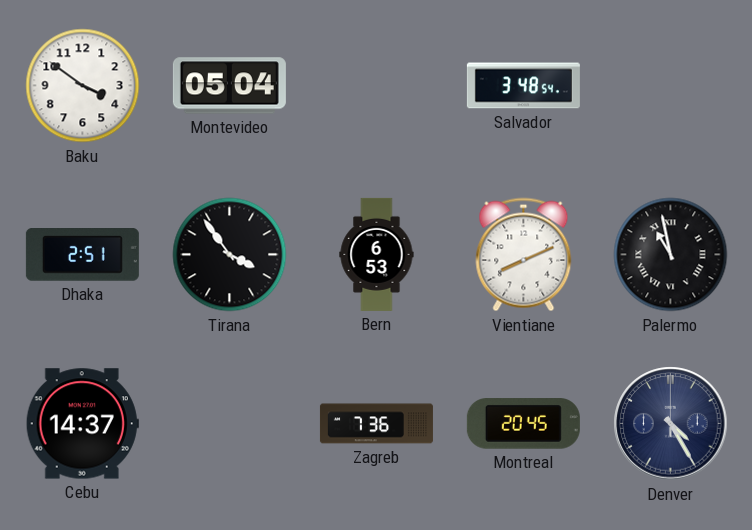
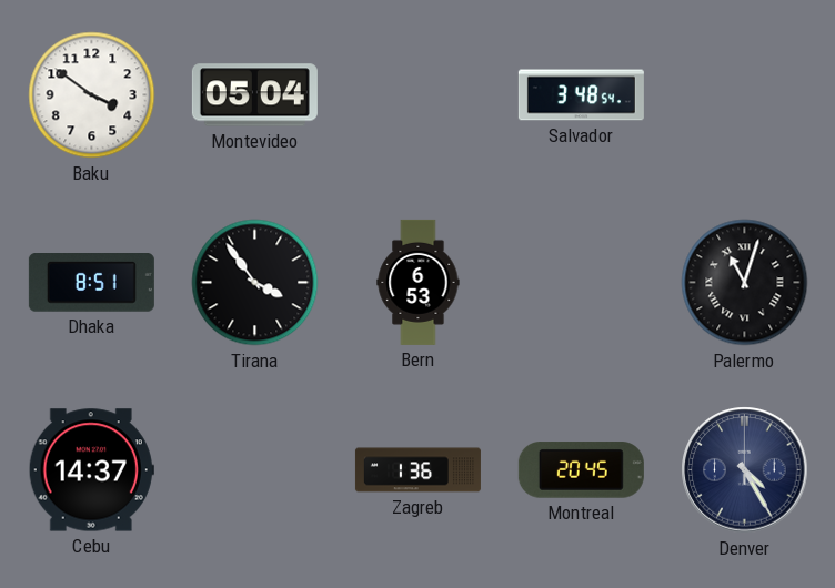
Dhaka: 2:51 -> 8:51 (91, 283)
Vientiane: 8:11 -> none (524, 255)
Palermo: 10:58 -> 11:03 (745, 283)
Zagreb: 7:36 -> 1:36 (417, 470)
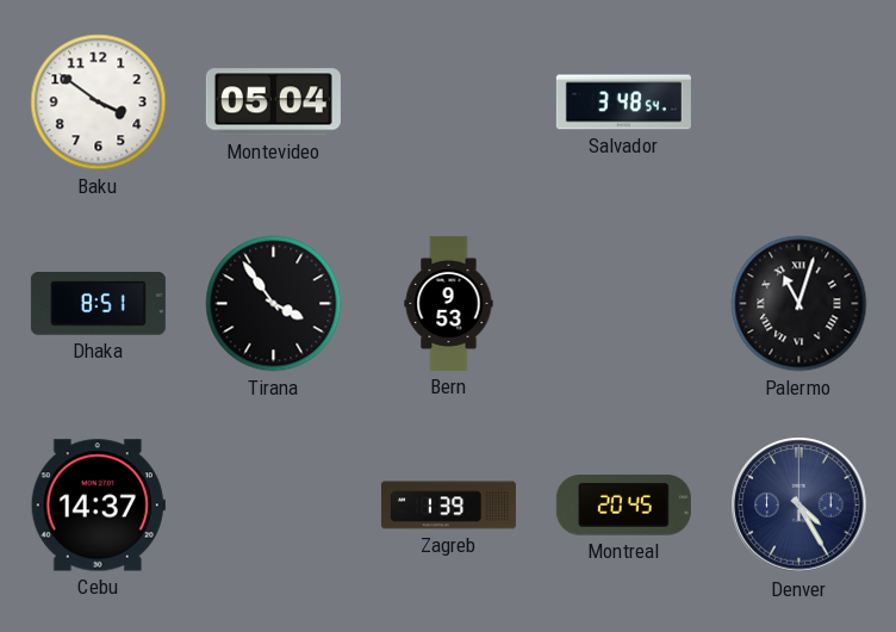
Bern: 6:53 -> 9:53 (449, 303)
Zagreb: 1:36 -> 1:39 (448, 506)
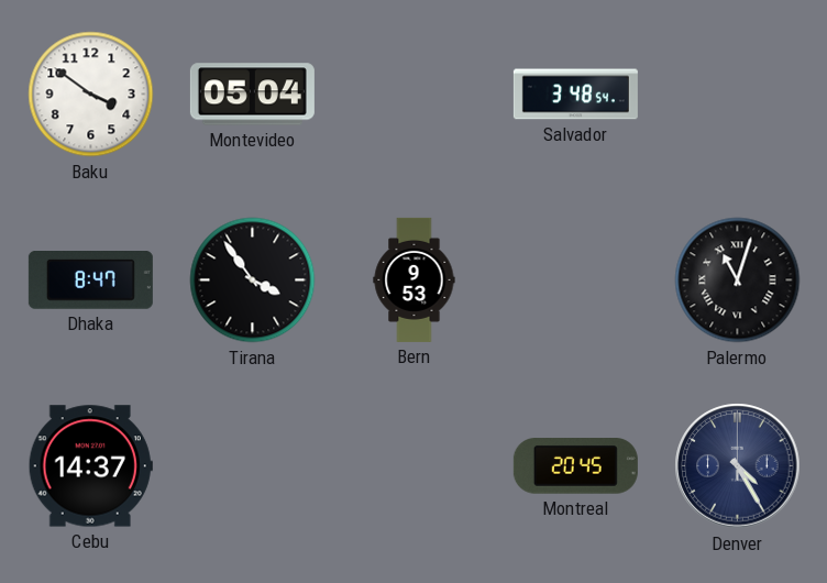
Dhaka: 8:51 -> 8:47 (90, 280)
Zagreb: 1:39 -> none (448, 506)
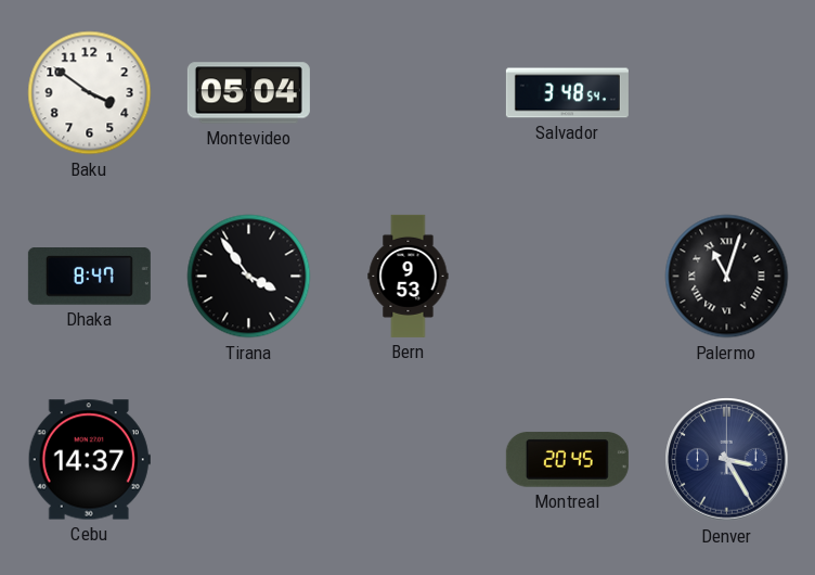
Denver: 4:25 -> 3:25 (727, 460)
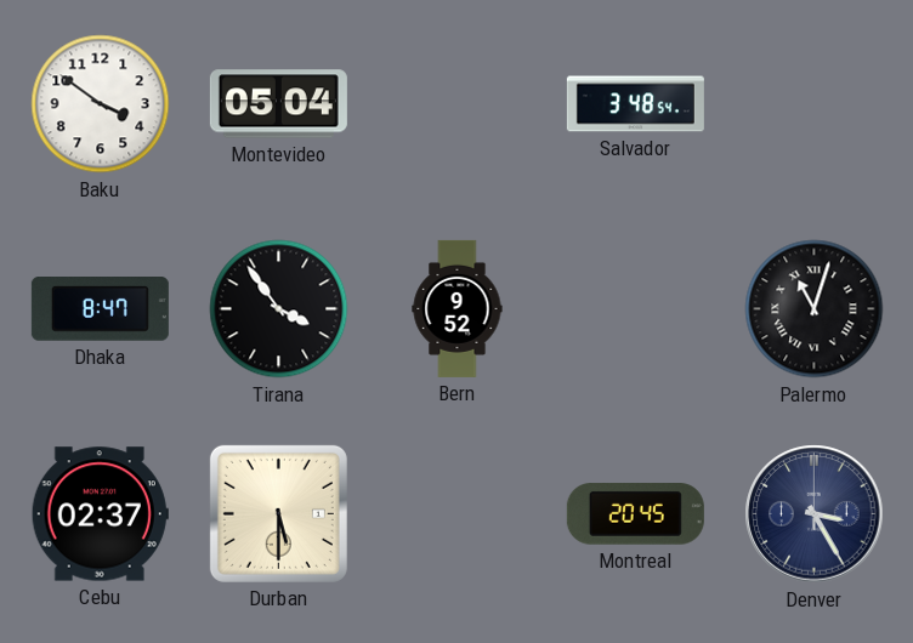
Bern: 9:53 -> 9:52 (458, 308)
Cebu: 14:37 -> 02:37 (100, 514)
Durban: none -> 5:30 (278, 513)
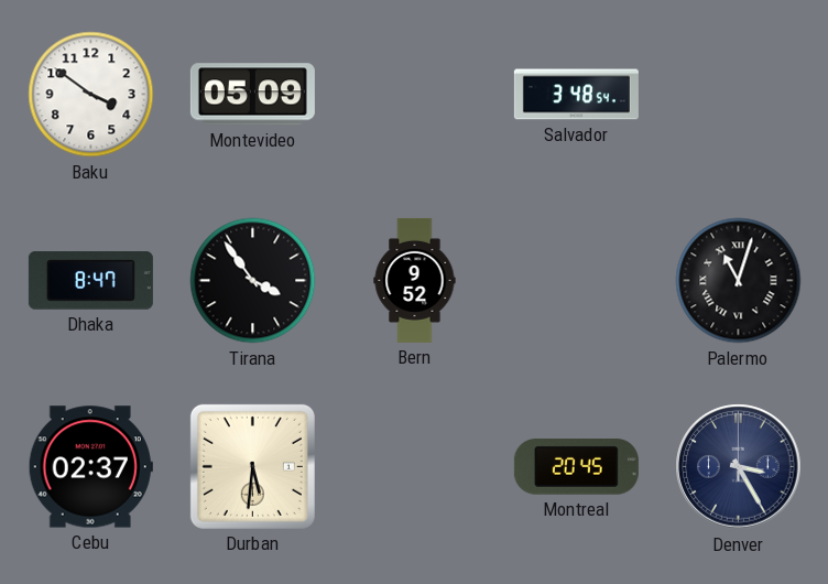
Montevideo: 05:04 -> 05:09 (252, 95)
Durban: 5:30 -> 5:31 (252, 466)
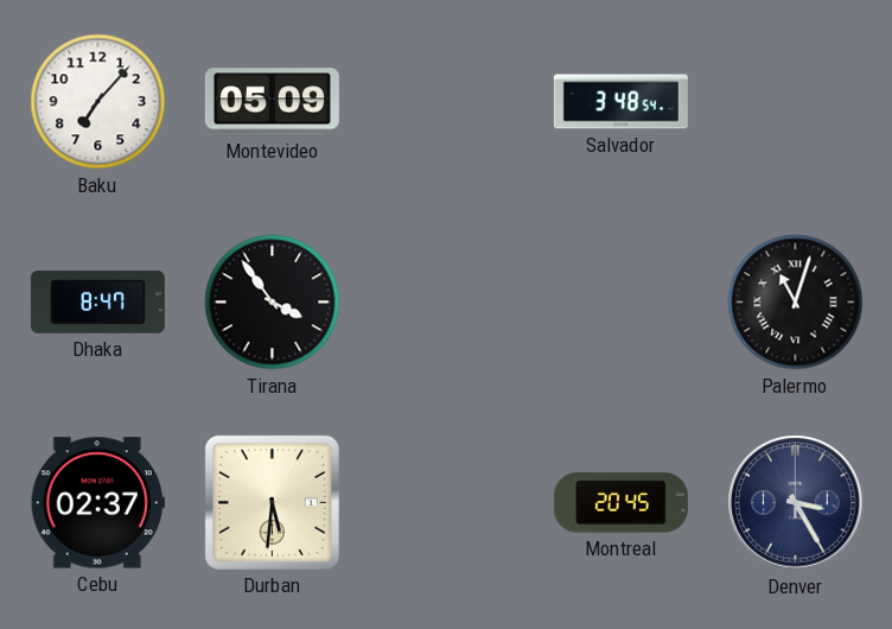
Baku: 3:51 -> 7:07 (98, 102)
Bern: 9:52 -> none (415, 280)
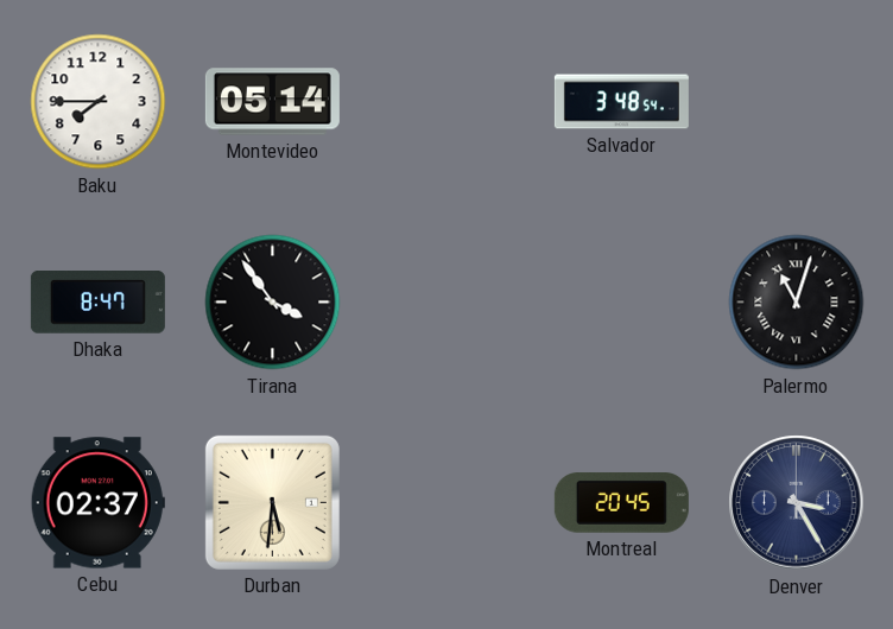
Baku: 7:07 -> 7:45 (99, 102)
Montevideo: 05:09 -> 05:14 (272, 102)
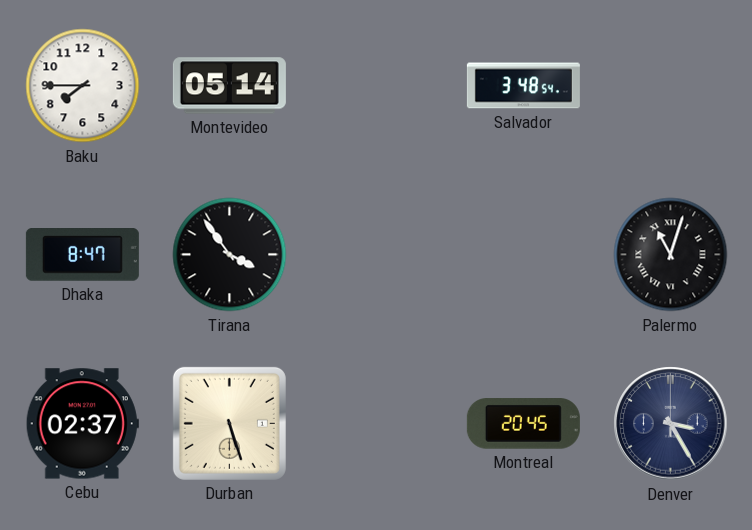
Durban: 5:31 -> 5:27 (229, 423)
